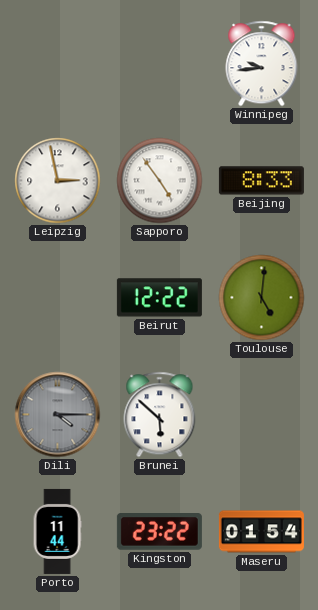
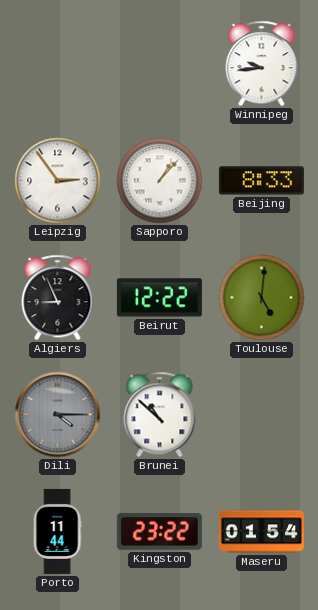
Leipzig: 2:58 -> 2:54 (58, 181)
Sapporo: 4:54 -> 1:07 (160, 181)
Algiers: none -> 8:56 (58, 298)
Brunei: 5:52 -> 10:52 (160, 415)
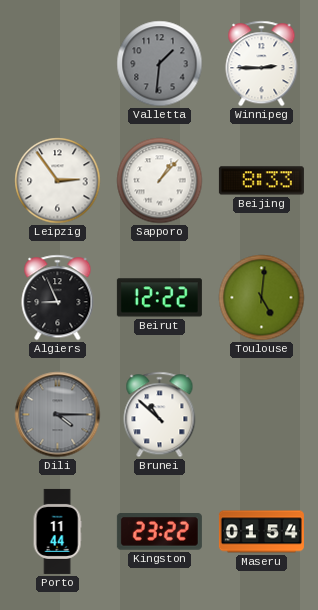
Valletta: none -> 1:31 (160, 64)
Winnipeg: 9:44 -> 2:45 (262, 64)
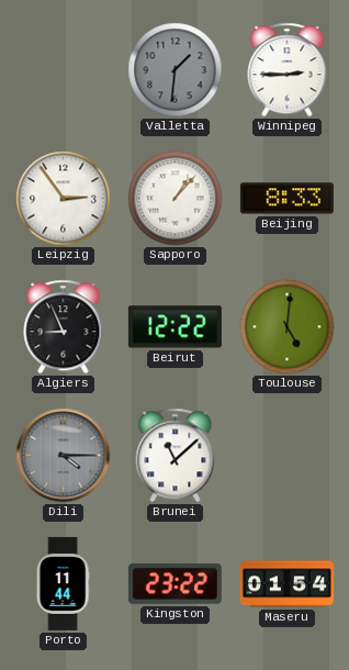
Brunei: 10:52 -> 11:08 (176, 456)
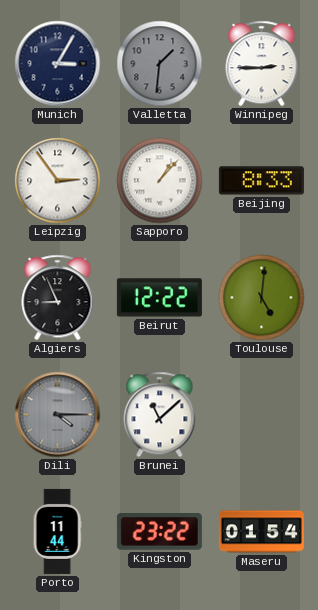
Munich: none -> 3:05 (58, 64)
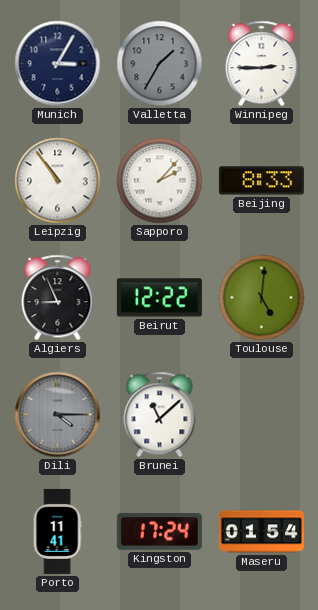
Valletta: 1:31 -> 1:35 (160, 64)
Leipzig: 2:54 -> 10:54 (58, 181)
Sapporo: 1:07 -> 2:07 (160, 181)
Porto: 11:44 -> 11:41 (57, 531)
Kingston: 23:22 -> 17:24 (159, 532)
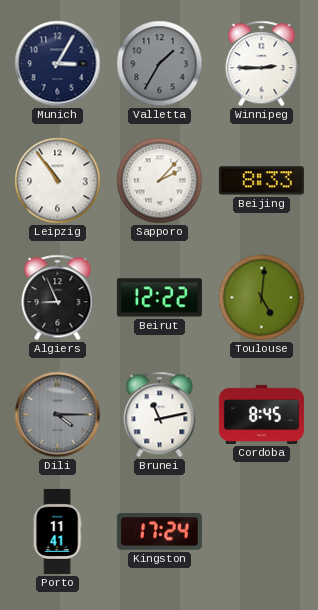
Brunei: 11:08 -> 11:13 (160, 415)
Cordoba: none -> 8:45 (261, 414)
Maseru: 01:54 -> none (261, 532)
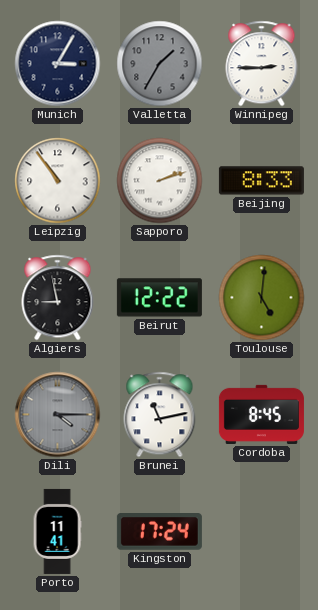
Sapporo: 2:07 -> 2:12 (160, 181)
Algiers: 8:56 -> 8:58 (58, 298)
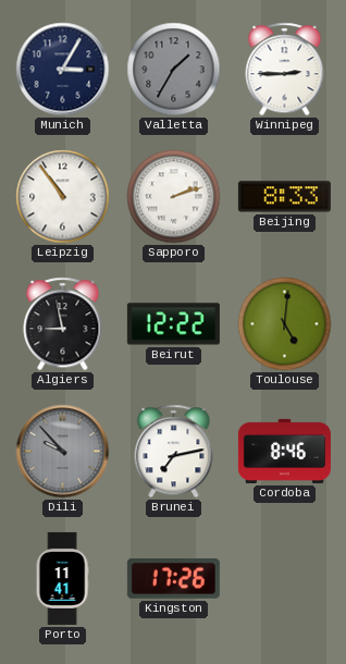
Dili: 4:15 -> 9:53 (63, 452)
Brunei: 11:13 -> 7:13 (174, 452)
Cordoba: 8:45 -> 8:46 (284, 451)
Kingston: 17:24 -> 17:26 (173, 579)
